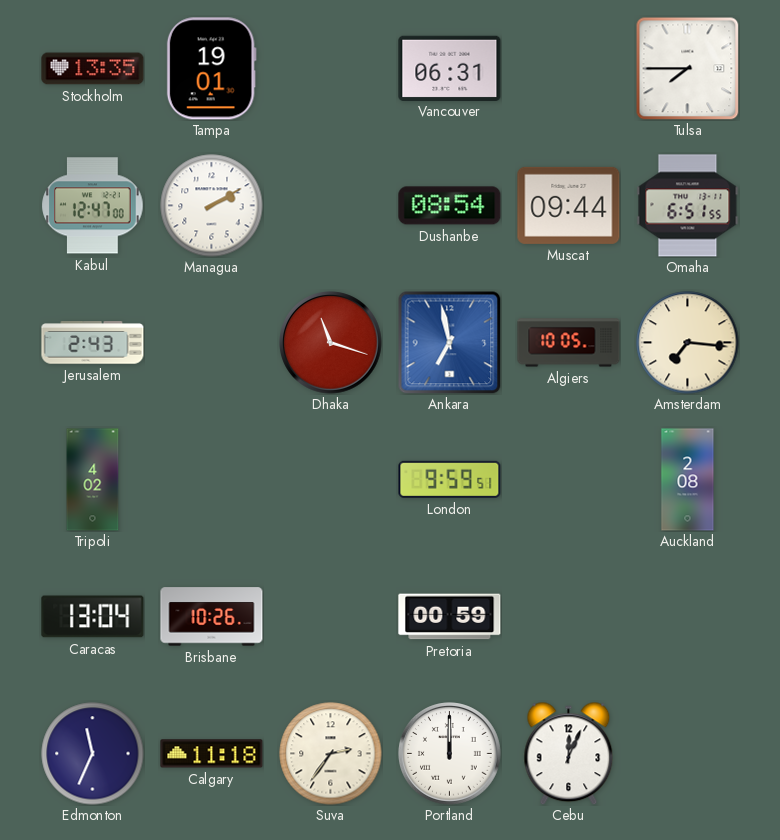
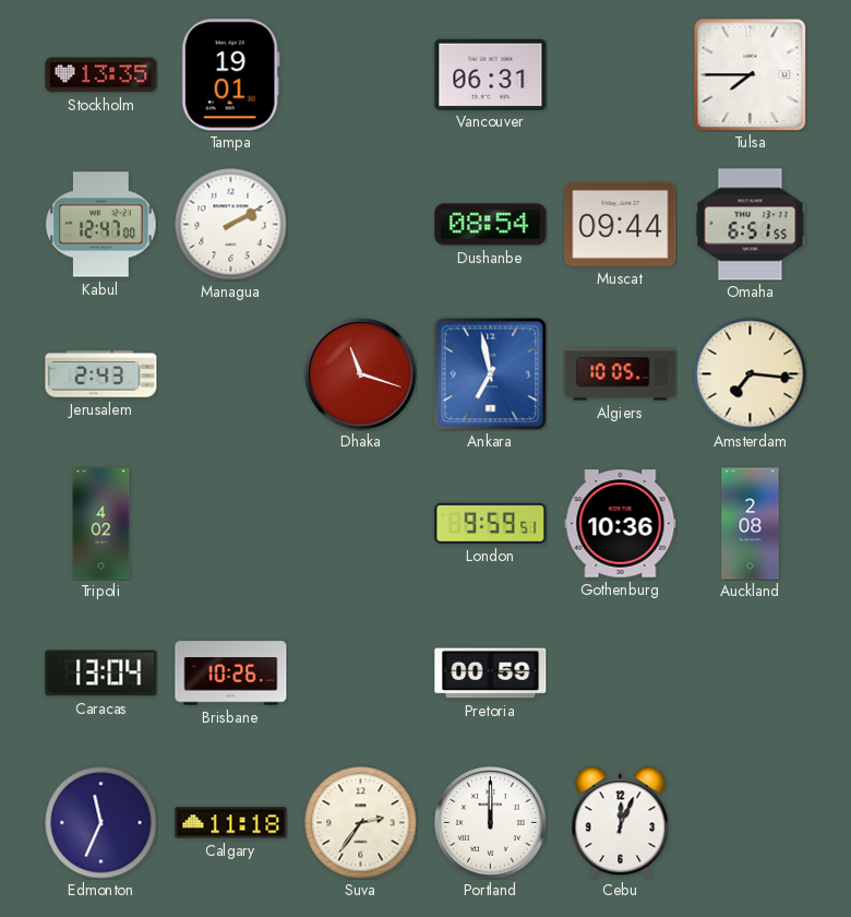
Gothenburg: none -> 10:36 (621, 524)
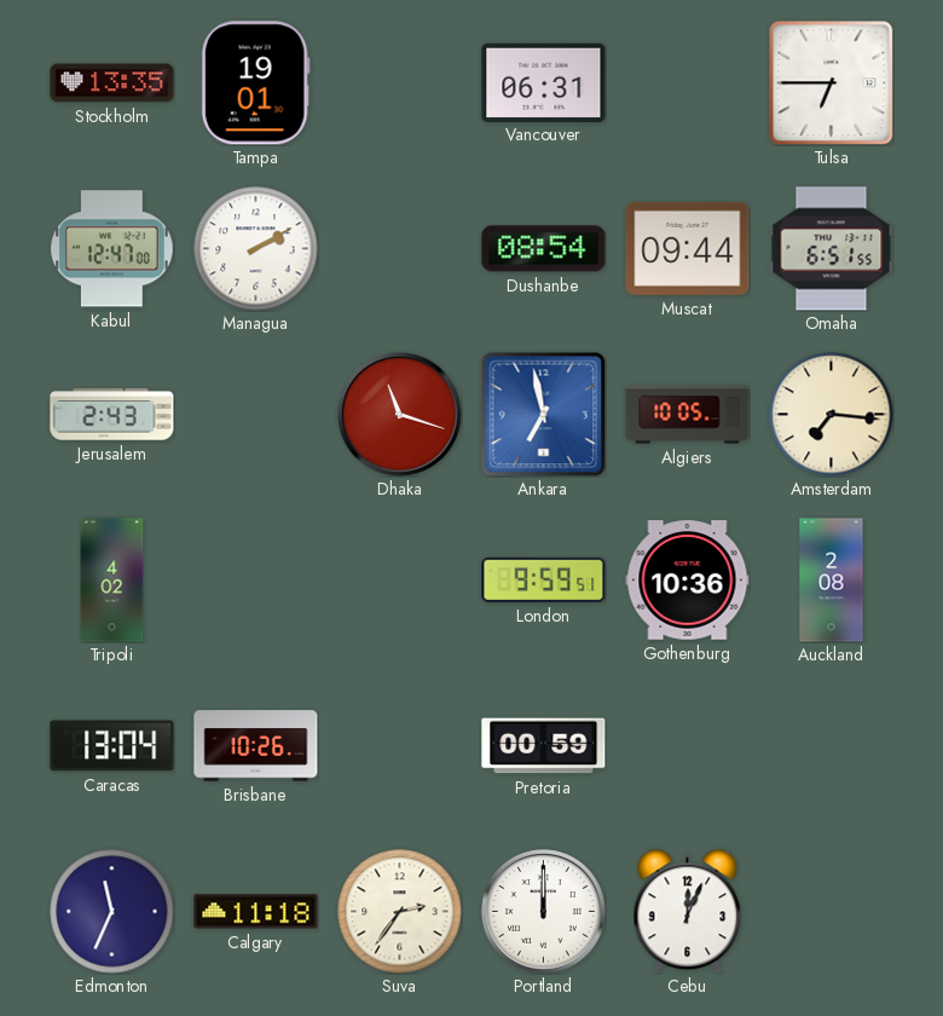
Tulsa: 7:45 -> 6:45 (831, 82)
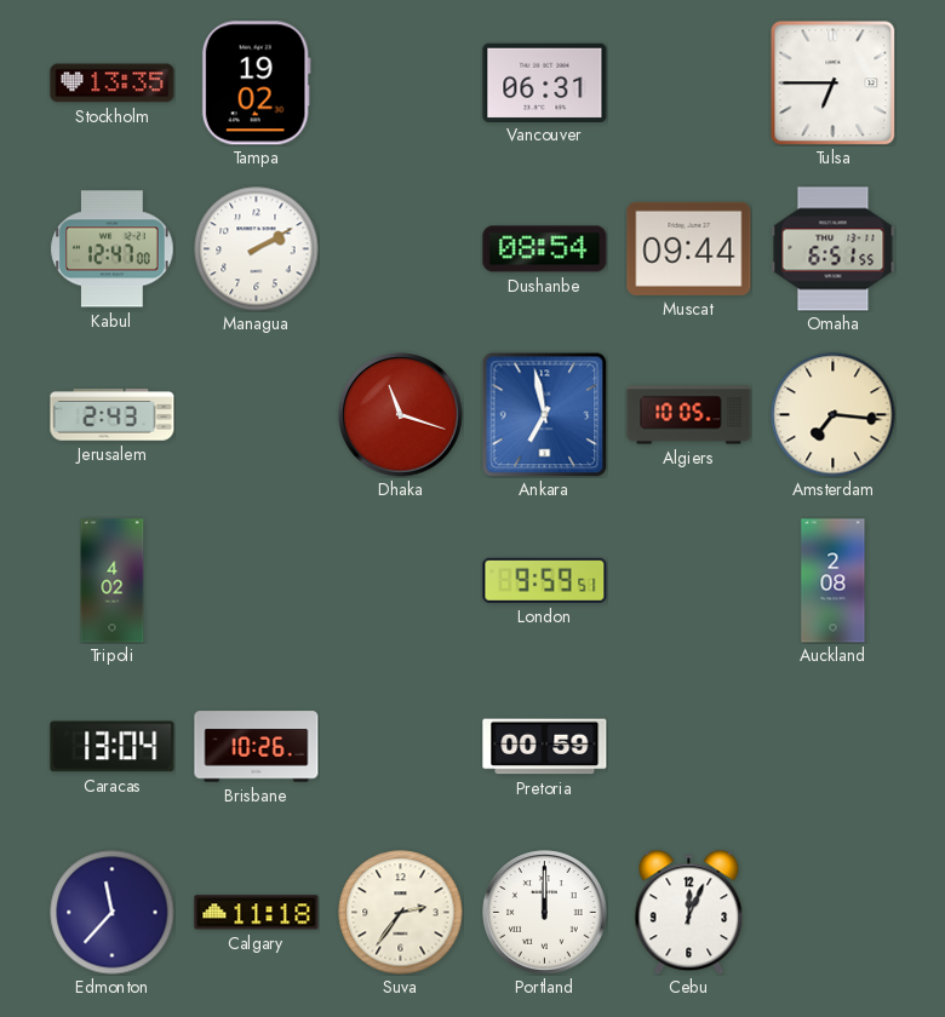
Tampa: 19:01 -> 19:02 (256, 84)
Gothenburg: 10:36 -> none (688, 581)
Edmonton: 11:34 -> 11:37 (113, 913)
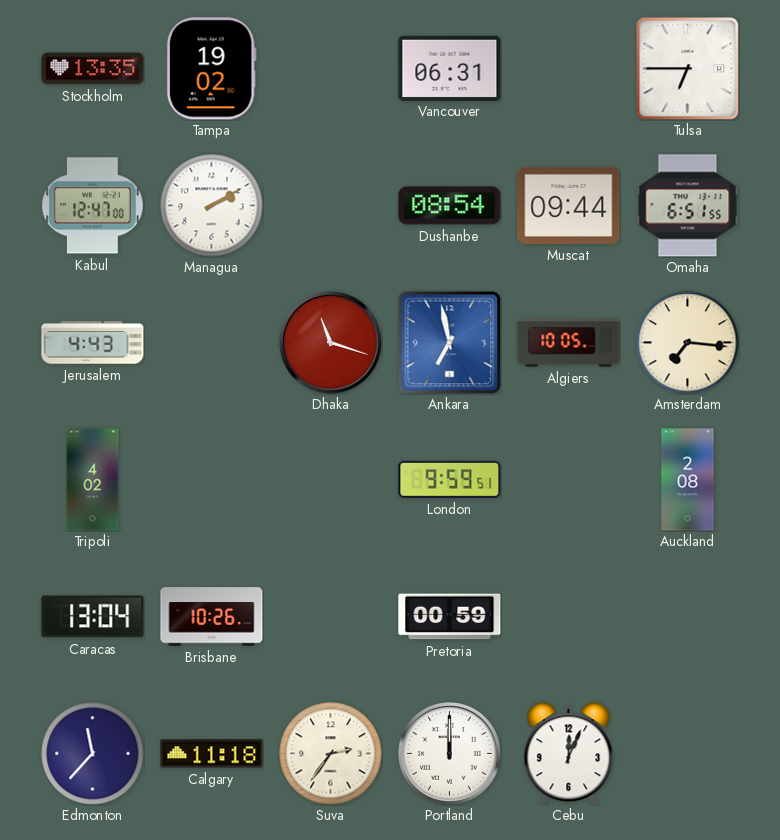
Jerusalem: 2:43 -> 4:43 (93, 343)
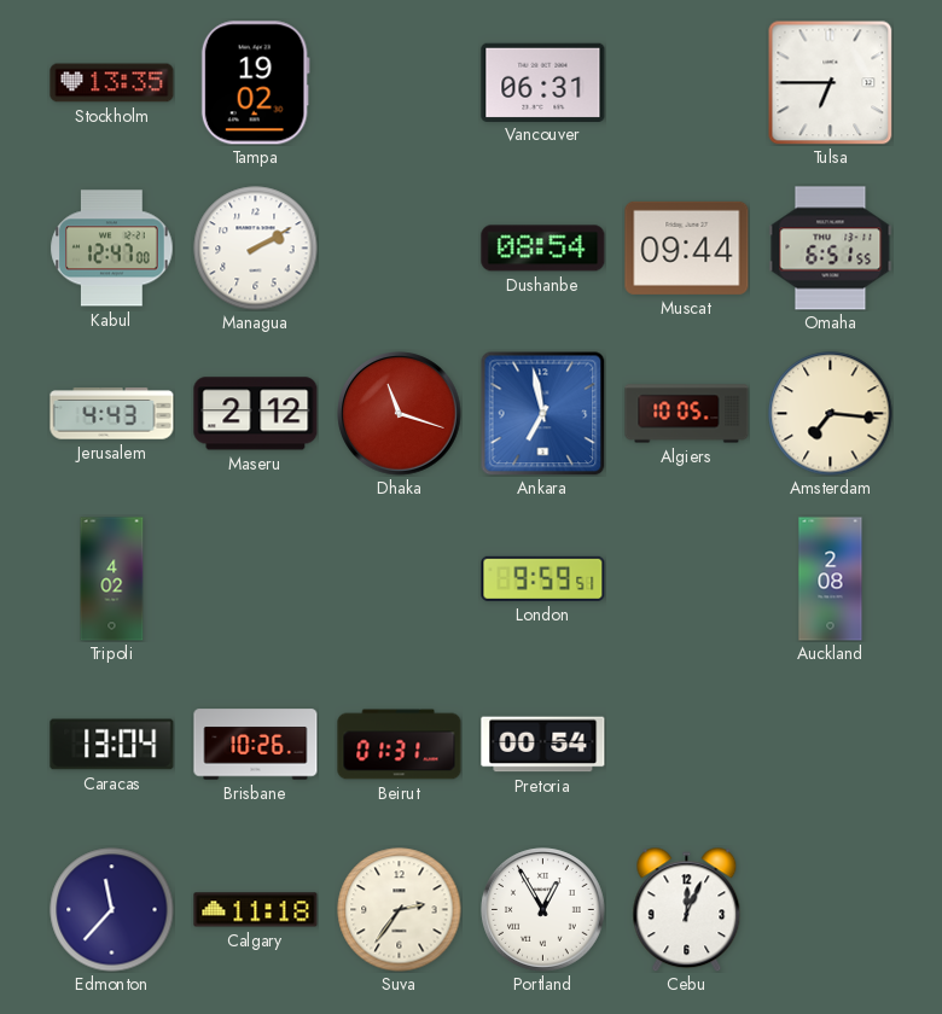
Maseru: none -> 2:12 (256, 414)
Beirut: none -> 01:31 (400, 745)
Pretoria: 00:59 -> 00:54 (543, 745)
Portland: 12:00 -> 12:55 (543, 910)
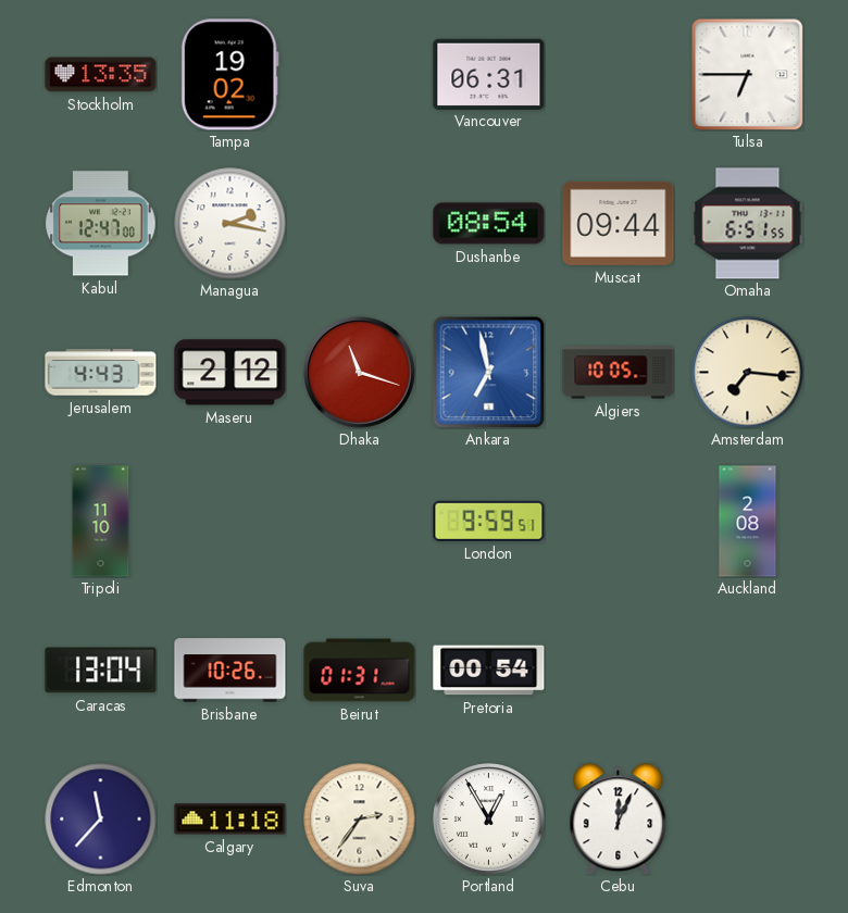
Managua: 2:10 -> 2:17 (230, 224)
Tripoli: 4:02 -> 11:10 (101, 522)
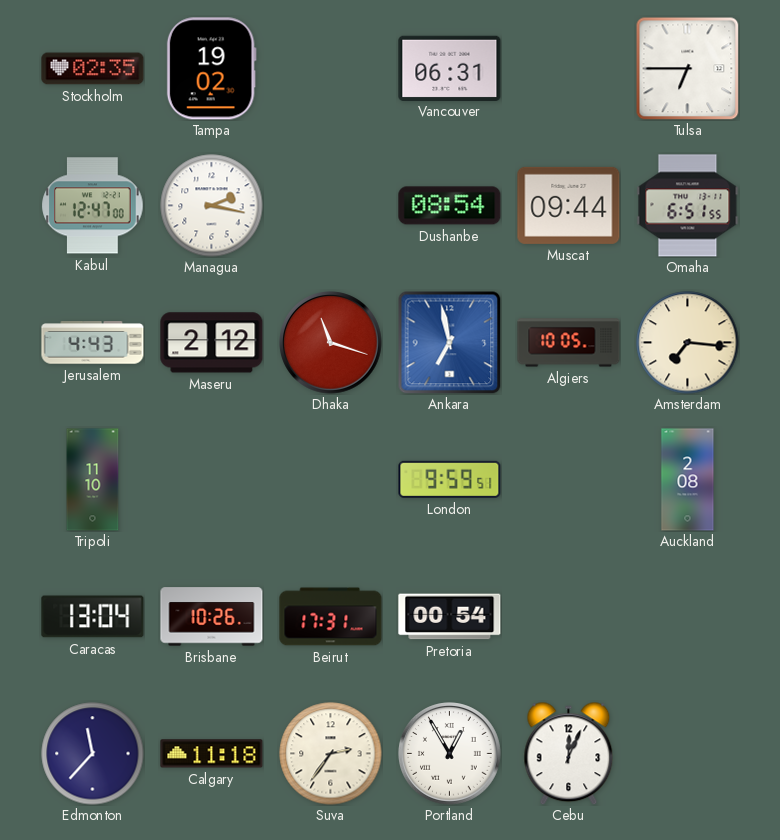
Stockholm: 13:35 -> 02:35 (93, 69)
Beirut: 01:31 -> 17:31 (331, 617)
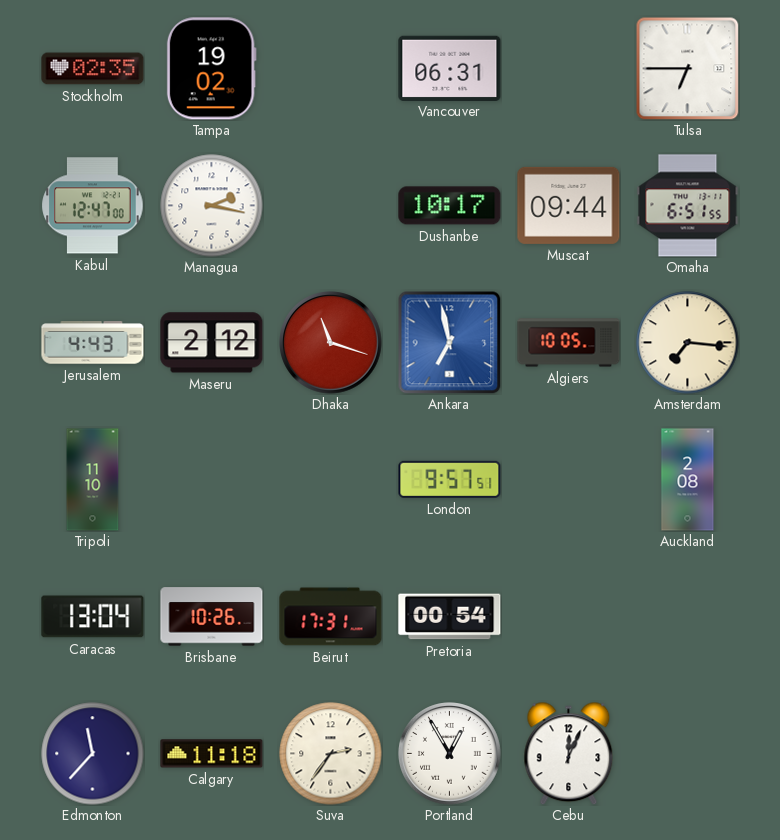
Dushanbe: 08:54 -> 10:17 (450, 206)
London: 9:59 -> 9:57 (450, 479)
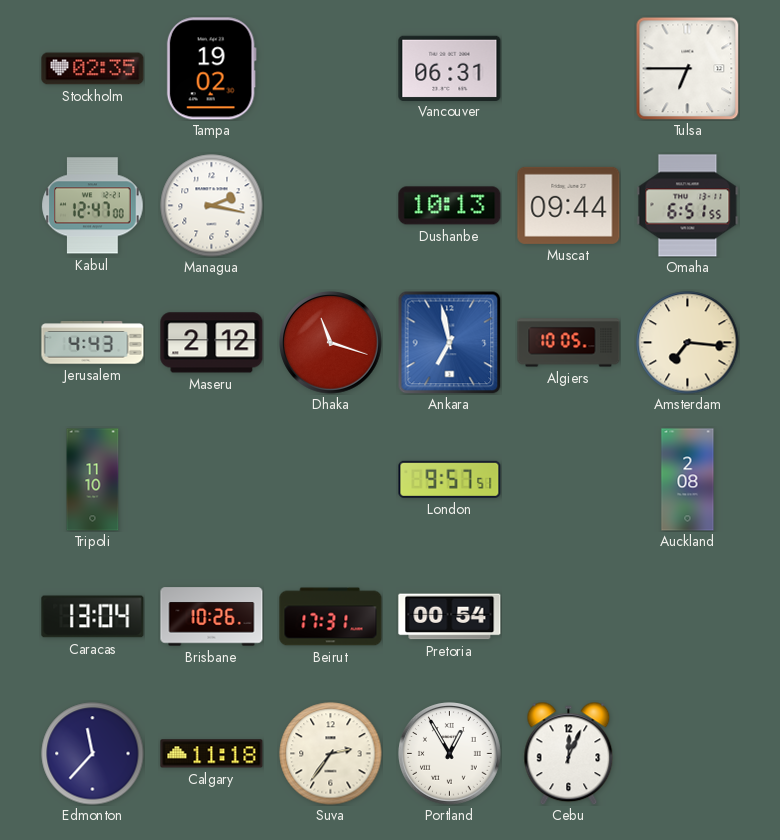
Dushanbe: 10:17 -> 10:13 (450, 206)
